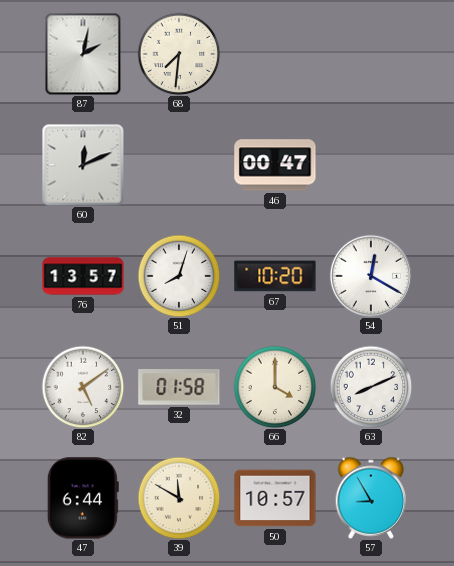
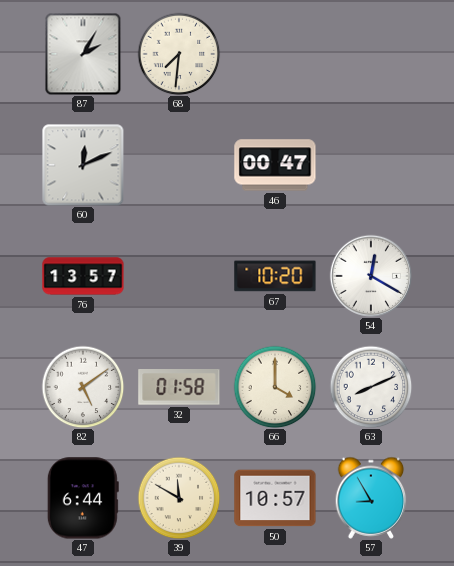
87: 2:02 -> 2:05 (83, 54)
51: 8:03 -> none (179, 276)
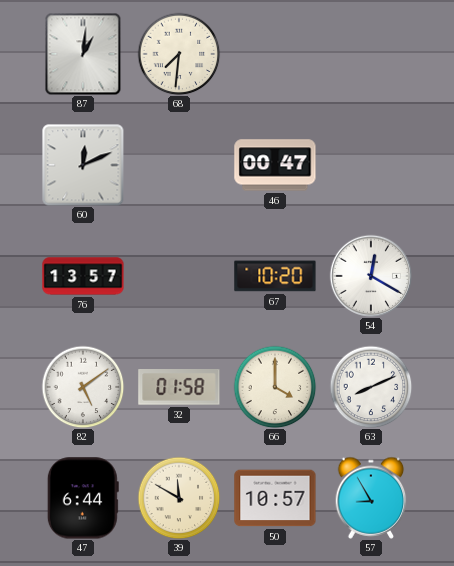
87: 2:05 -> 1:01 (83, 54)
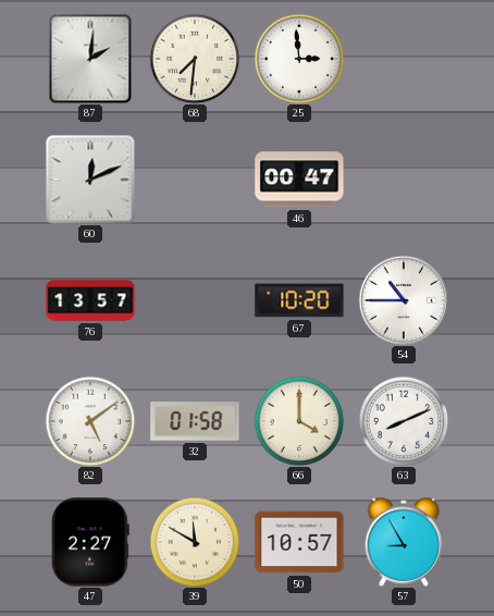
87: 1:01 -> 2:01 (90, 59)
25: none -> 2:59 (299, 59)
54: 12:20 -> 10:45 (404, 300)
47: 6:44 -> 2:27 (90, 542)
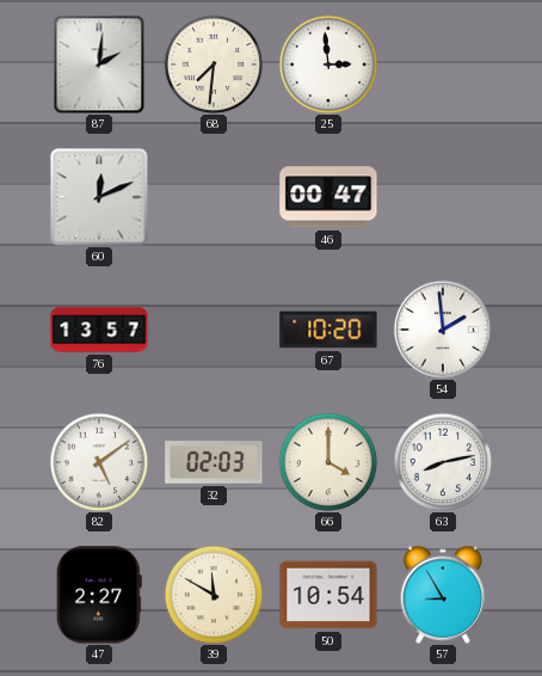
54: 10:45 -> 1:59 (443, 330)
32: 01:58 -> 02:03 (214, 463)
63: 8:11 -> 8:13 (443, 462)
50: 10:57 -> 10:54 (328, 595)
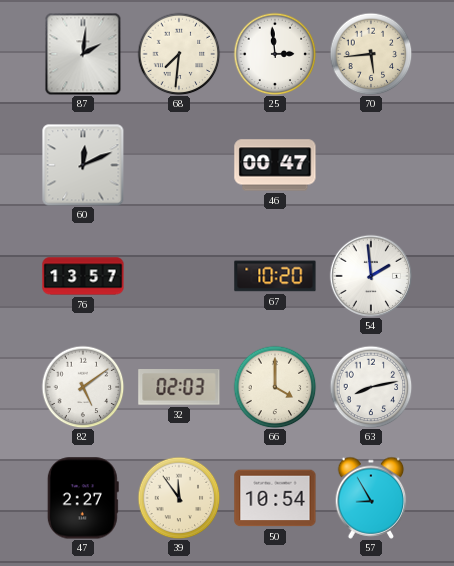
70: none -> 5:44 (371, 54)
39: 11:50 -> 11:54 (179, 498)
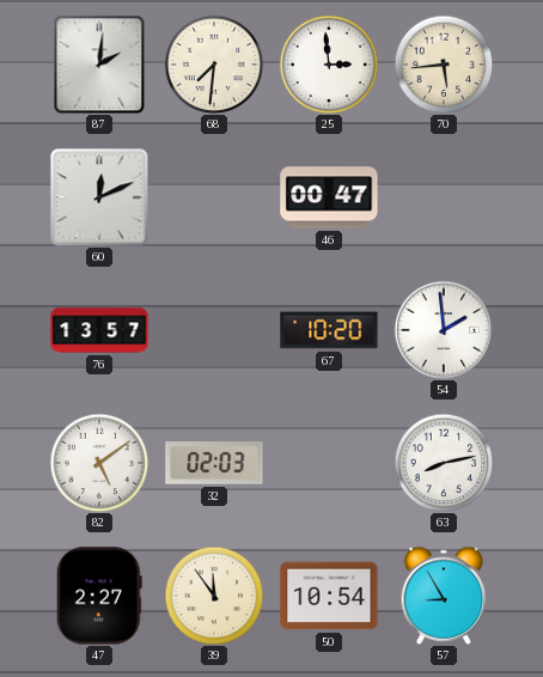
66: 4:00 -> none (275, 387)
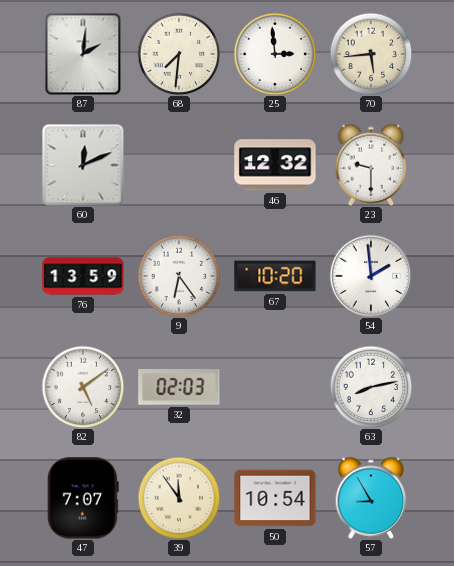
46: 00:47 -> 12:32 (275, 165)
23: none -> 9:30 (371, 165)
76: 13:57 -> 13:59 (83, 276)
9: none -> 6:24 (179, 276)
47: 2:27 -> 7:07 (83, 498)
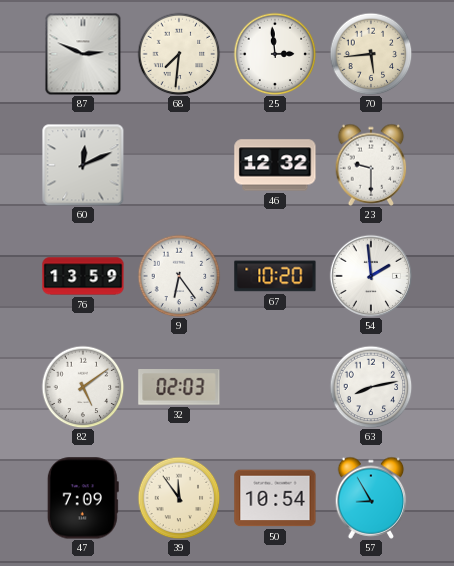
87: 2:01 -> 2:49 (83, 54)
47: 7:07 -> 7:09 (83, 498)
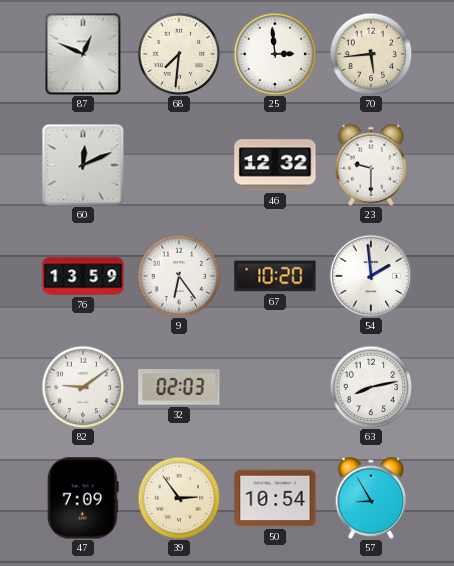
87: 2:49 -> 12:49 (83, 54)
82: 5:09 -> 9:09 (83, 387)
39: 11:54 -> 2:54 (179, 498)
